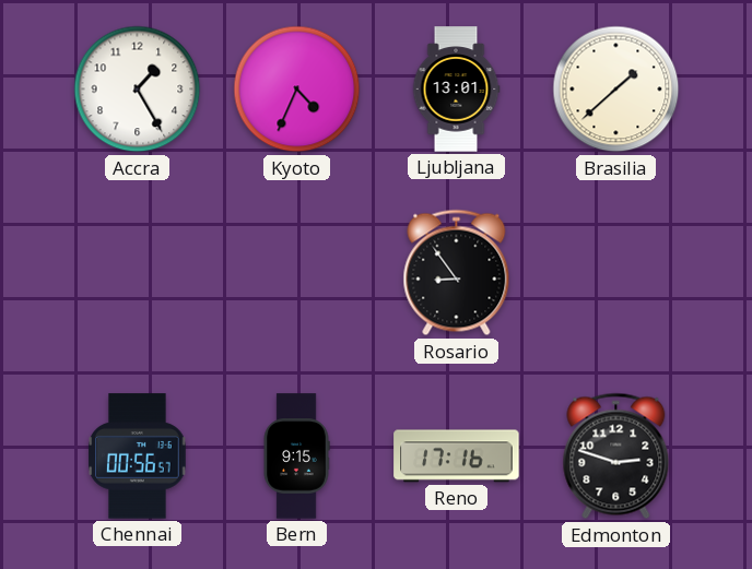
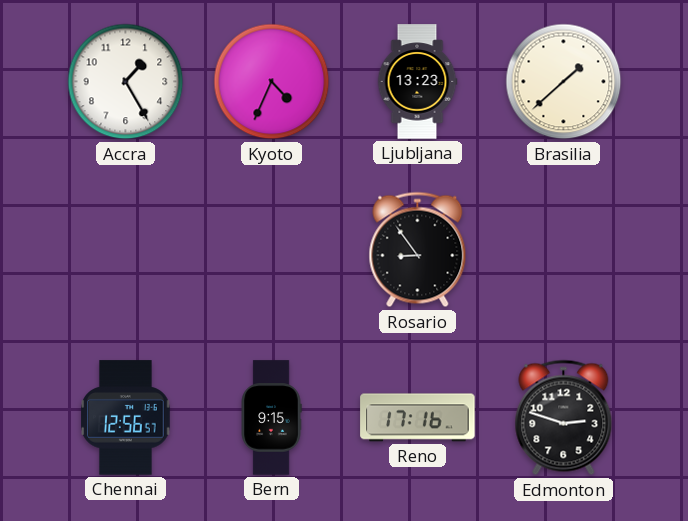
Ljubljana: 13:01 -> 13:23 (417, 82)
Chennai: 00:56 -> 12:56 (126, 418)
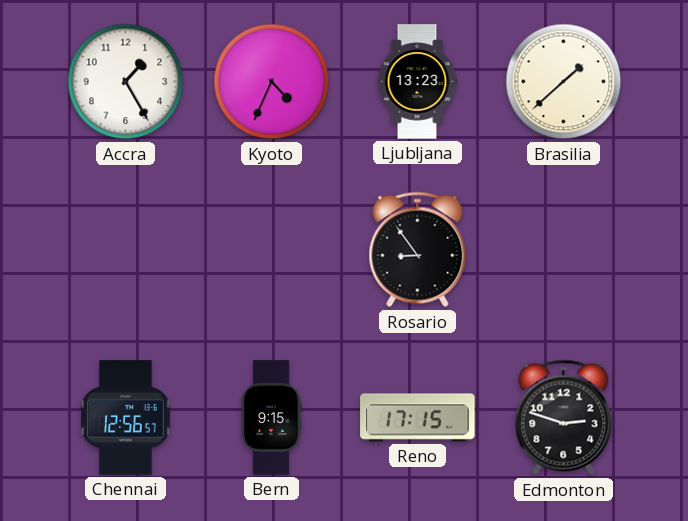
Reno: 17:16 -> 17:15 (418, 418)
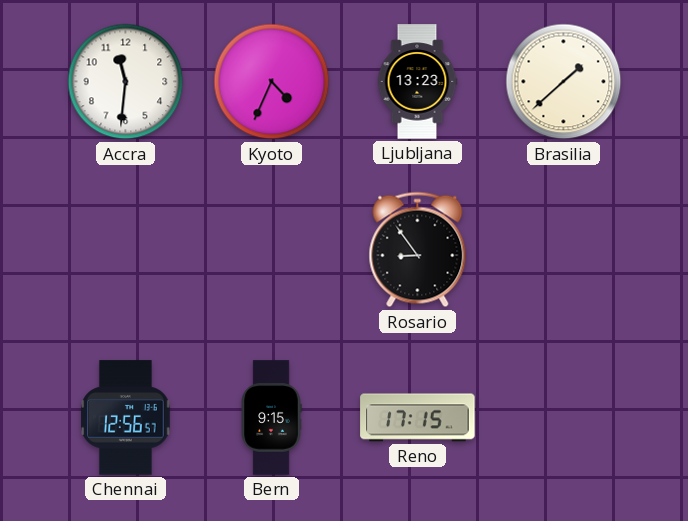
Accra: 1:25 -> 11:31 (126, 82)
Edmonton: 2:48 -> none (564, 418)
